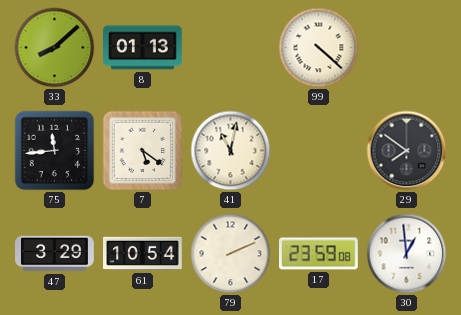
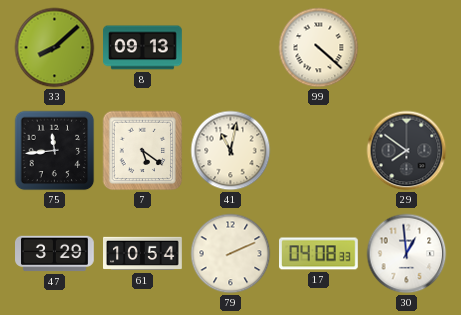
8: 01:13 -> 09:13 (143, 48)
17: 23:59 -> 04:08 (319, 254)
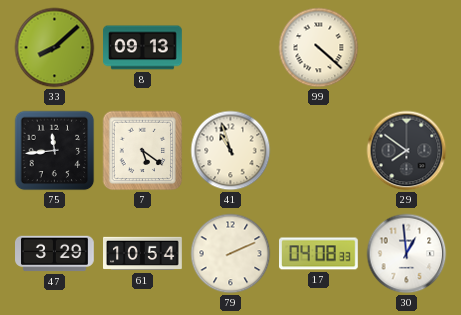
41: 11:02 -> 10:57 (231, 151)
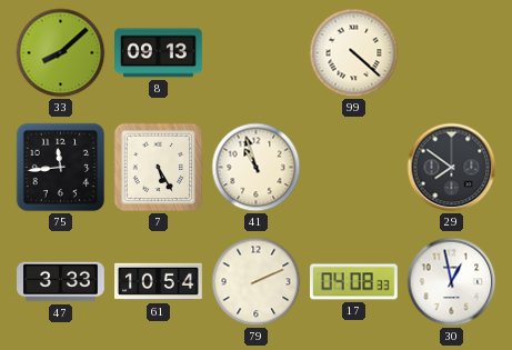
7: 5:21 -> 5:25 (159, 168)
47: 3:29 -> 3:33 (61, 282)
30: 12:59 -> 12:58 (452, 282)
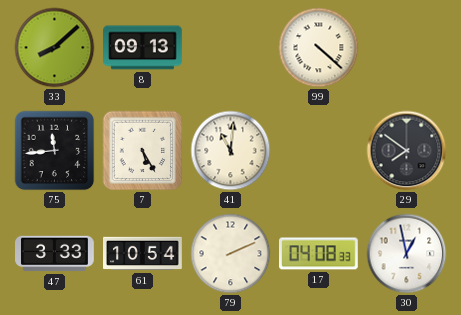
41: 10:57 -> 11:01 (231, 151)
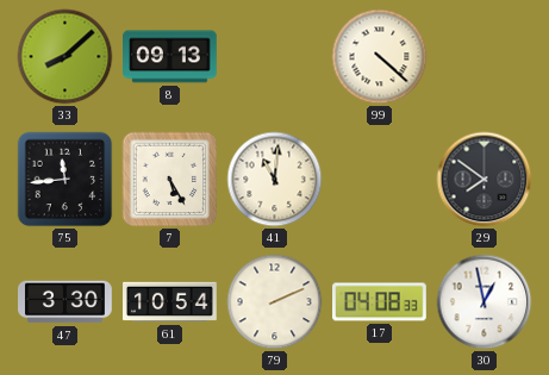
47: 3:33 -> 3:30 (65, 302)
